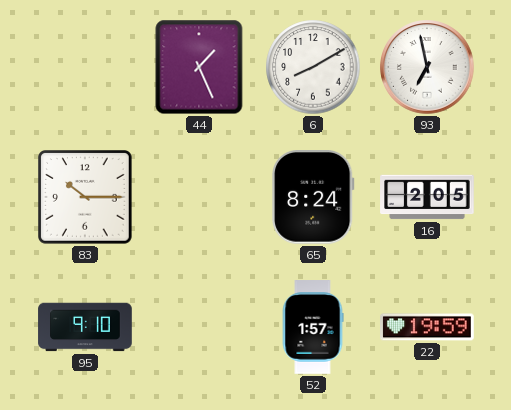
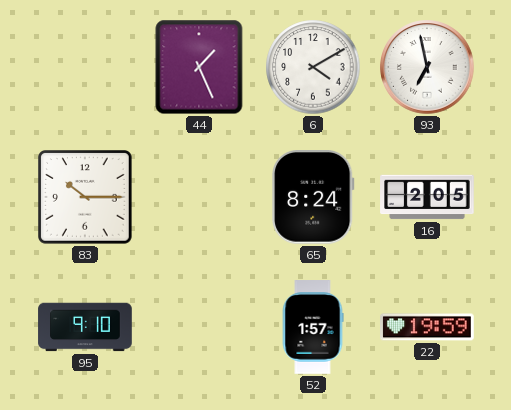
6: 8:10 -> 4:10 (313, 67)
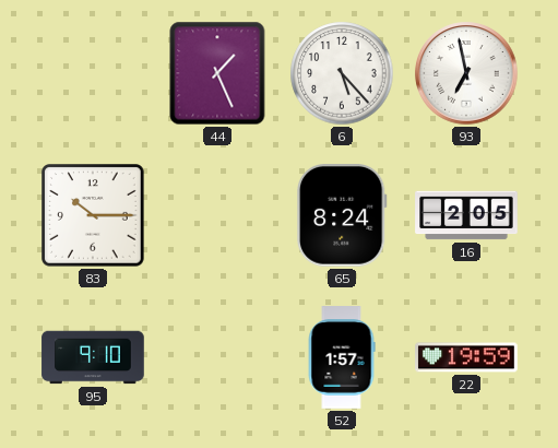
6: 4:10 -> 5:23 (342, 73)
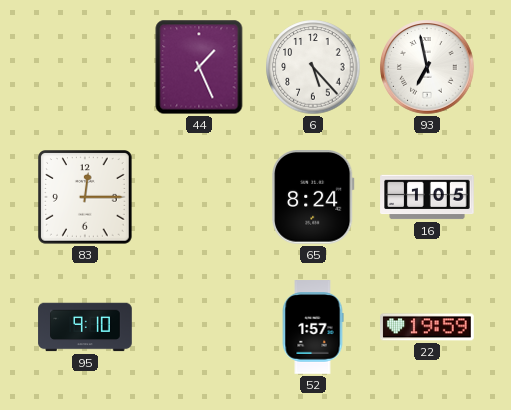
83: 10:15 -> 12:15 (85, 197)
16: 2:05 -> 1:05 (427, 197)
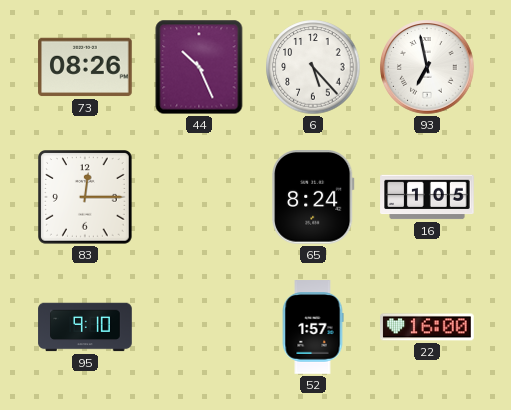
73: none -> 08:26 (85, 67)
44: 1:26 -> 10:26 (199, 67)
22: 19:59 -> 16:00 (427, 327)
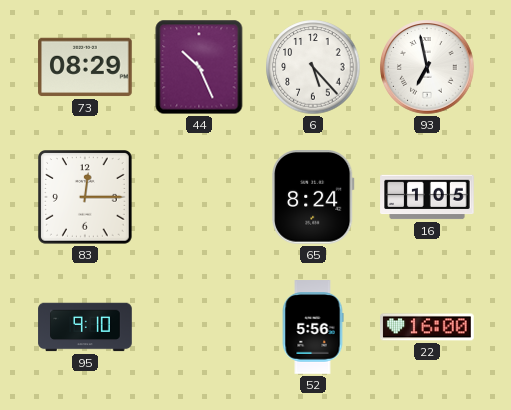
73: 08:26 -> 08:29 (85, 67)
52: 1:57 -> 5:56 (313, 327)
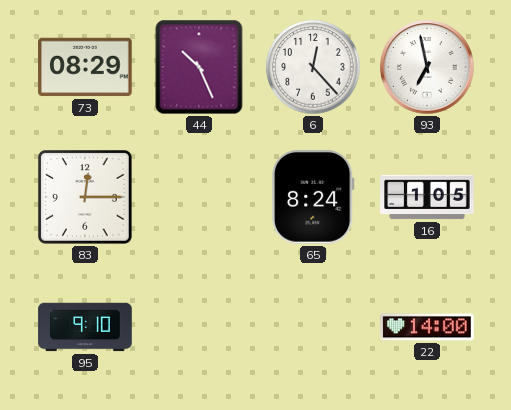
6: 5:23 -> 12:23 (313, 67)
52: 5:56 -> none (313, 327)
22: 16:00 -> 14:00 (427, 327)
